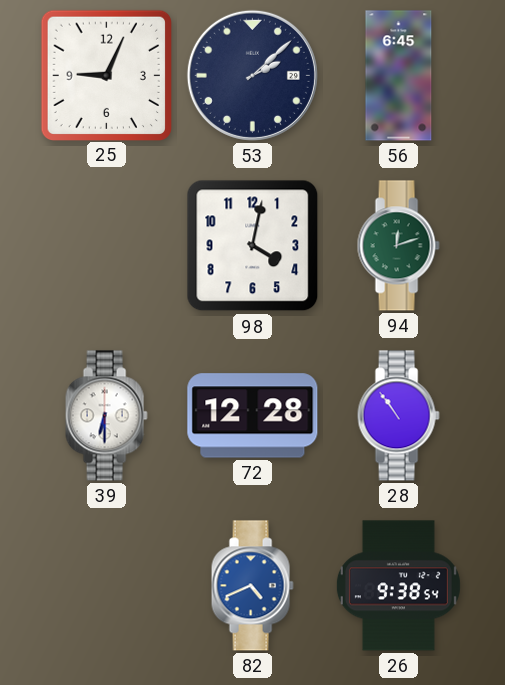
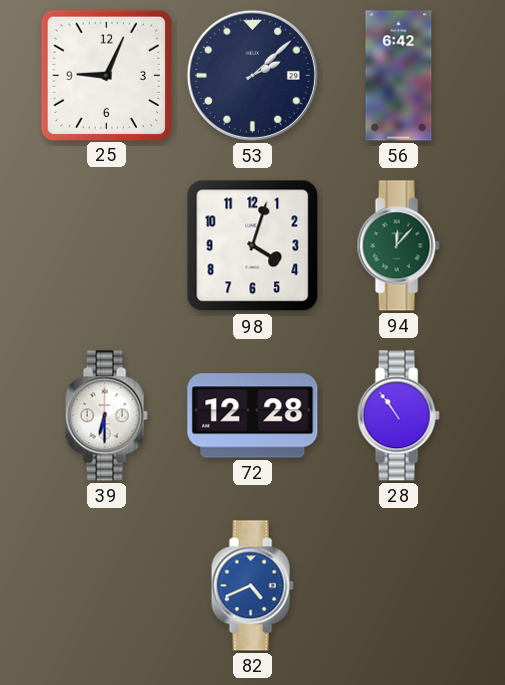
56: 6:45 -> 6:42 (399, 76)
98: 4:02 -> 4:03 (253, 246)
94: 12:12 -> 12:07 (398, 246)
26: 9:38 -> none (398, 586)
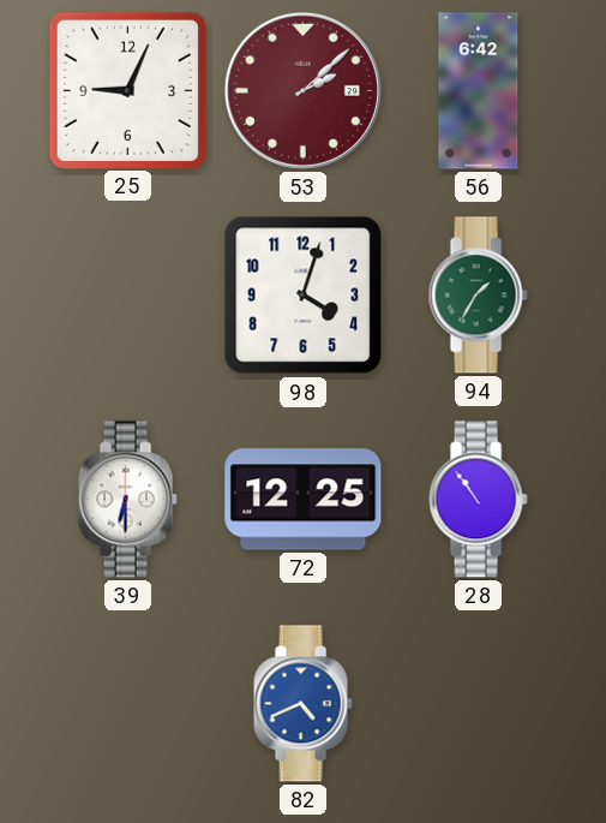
53 dial: navy -> burgundy (302, 90)
94: 12:07 -> 1:35 (478, 296)
72: 12:28 -> 12:25 (304, 500)
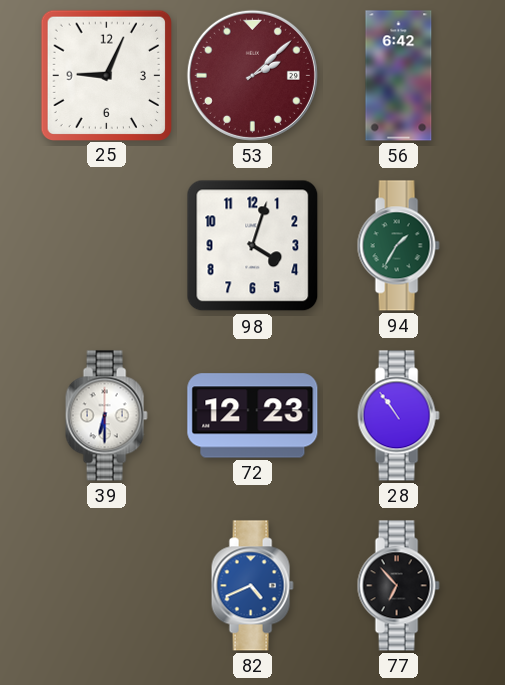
72: 12:25 -> 12:23 (253, 416)
77: none -> 6:53 (398, 586)
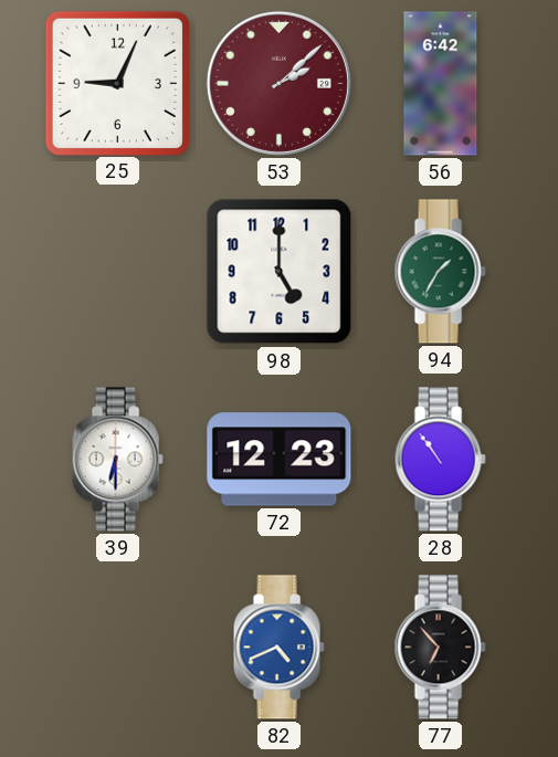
98: 4:03 -> 5:00 (280, 272)
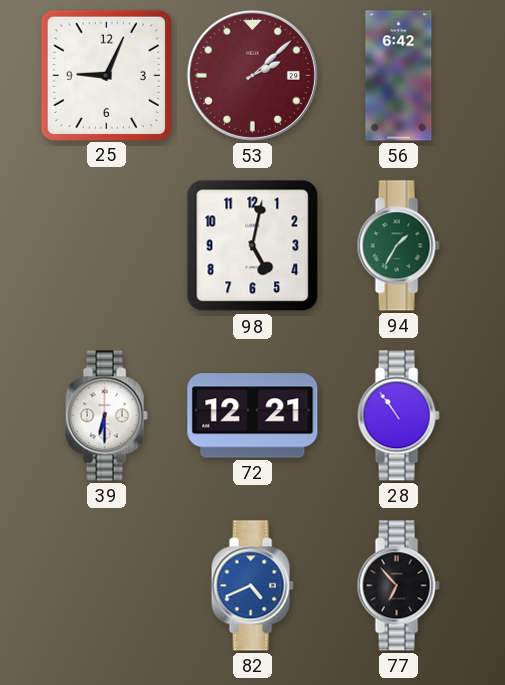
98: 5:00 -> 5:02 (253, 246)
72: 12:23 -> 12:21 (253, 416)
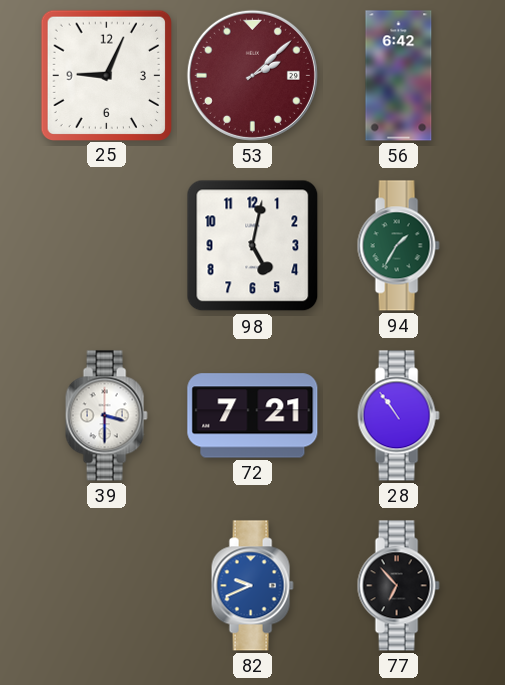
39: 6:30 -> 3:30 (106, 416)
72: 12:21 -> 7:21 (253, 416)
82: 4:41 -> 9:41 (252, 586)
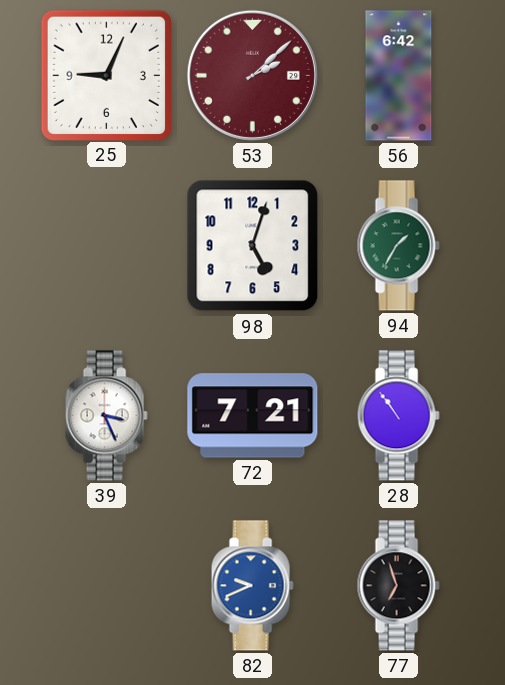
98: 5:02 -> 5:03 (253, 246)
39: 3:30 -> 3:26 (106, 416)
77: 6:53 -> 6:57 (398, 586)
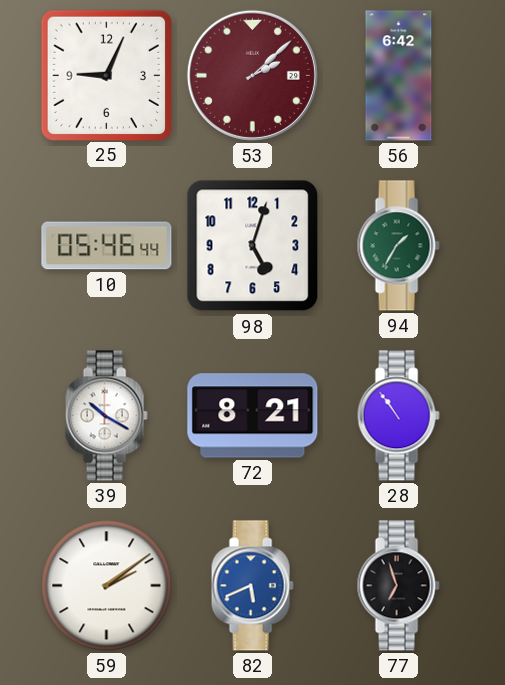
10: none -> 05:46 (107, 246)
39: 3:26 -> 10:20 (106, 416)
72: 7:21 -> 8:21 (253, 416)
59: none -> 2:09 (107, 586)
82: 9:41 -> 5:41 (252, 586)
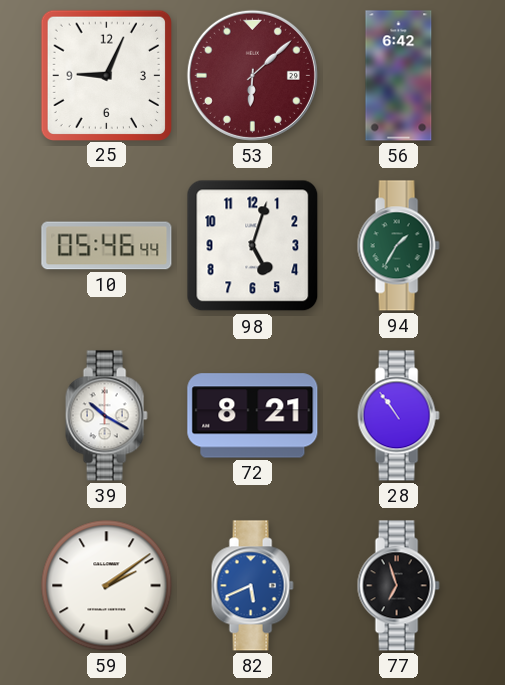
53: 2:08 -> 6:08 (252, 75)
